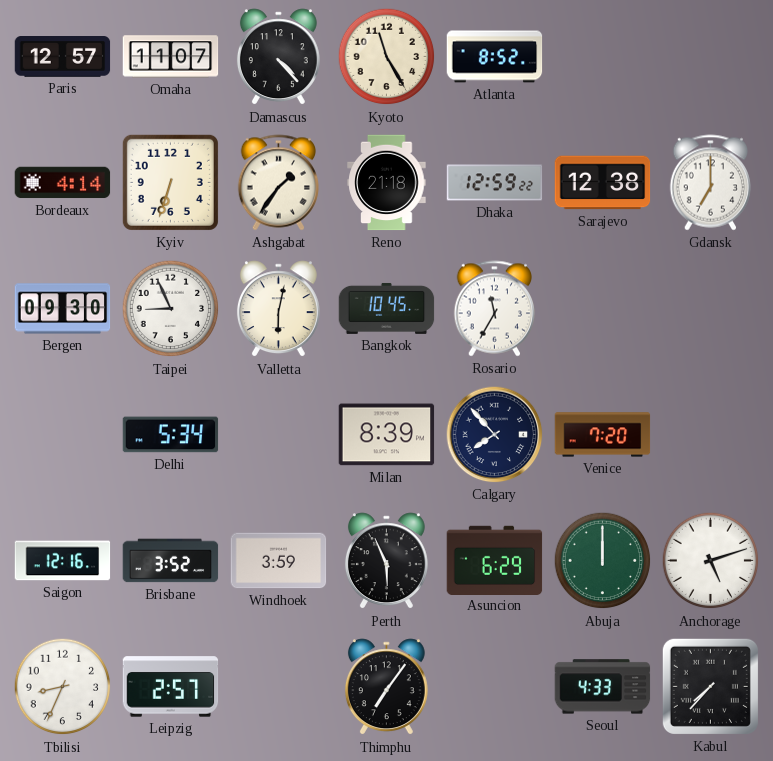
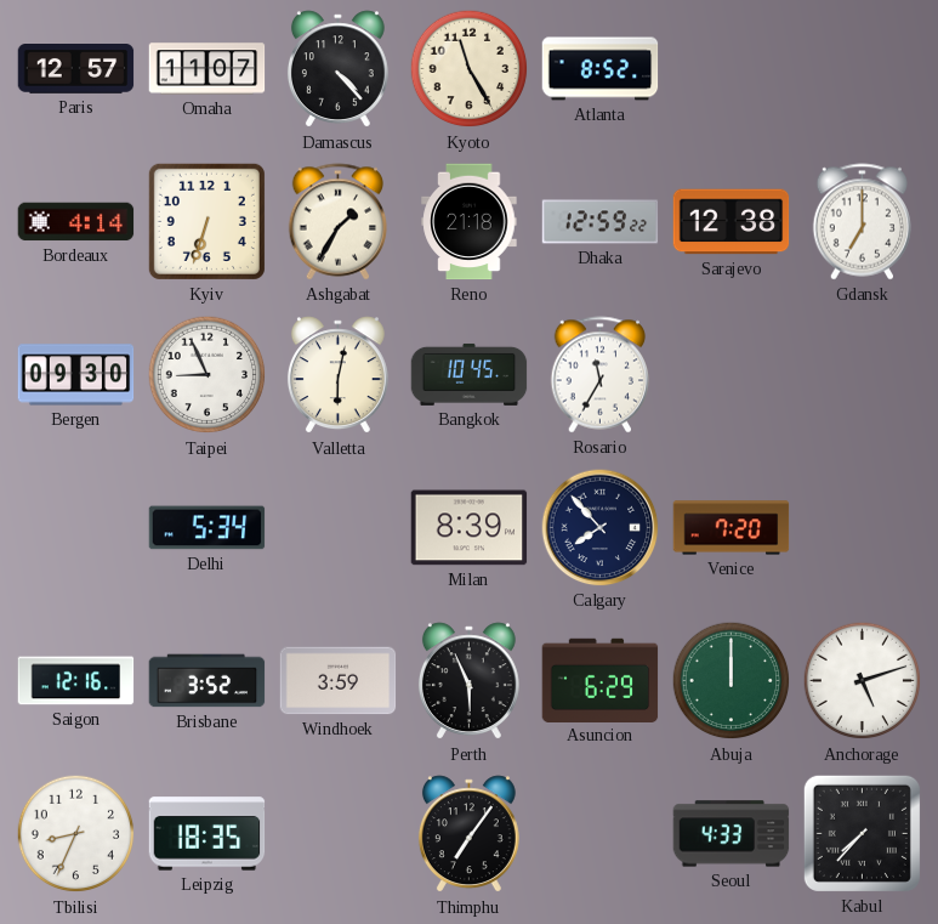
Ashgabat: 1:36 -> 1:35 (339, 222)
Leipzig: 2:57 -> 18:35 (208, 834)
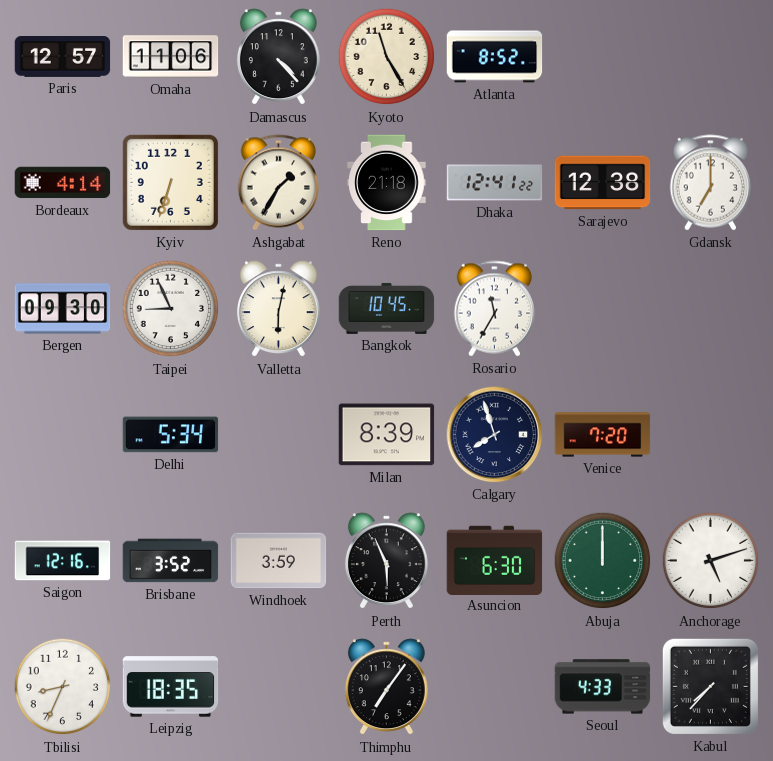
Omaha: 11:07 -> 11:06 (171, 57)
Dhaka: 12:59 -> 12:41 (495, 183)
Calgary: 7:53 -> 7:57 (495, 435)
Asuncion: 6:29 -> 6:30 (495, 560)
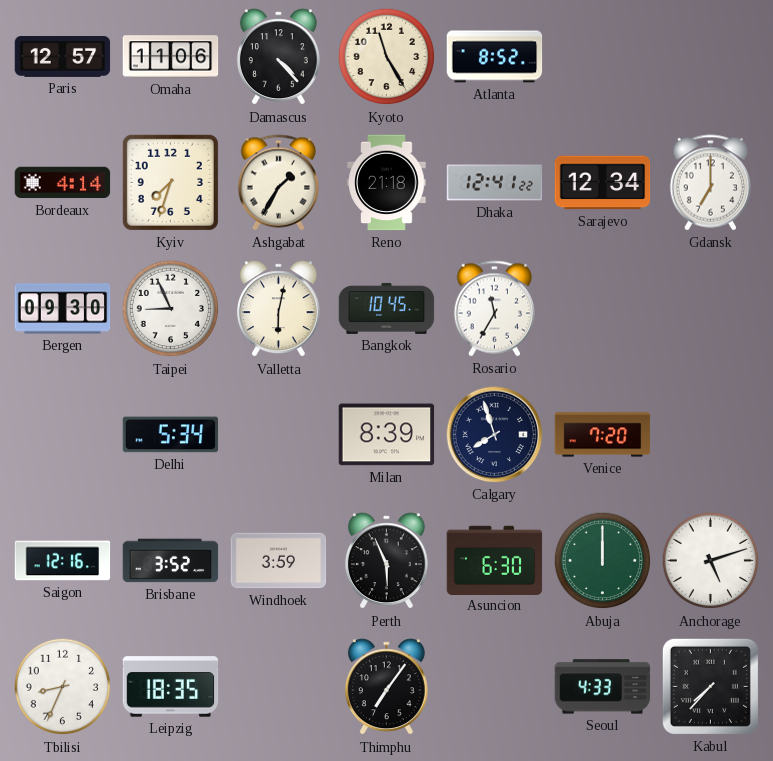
Kyiv: 6:33 -> 7:33 (170, 182)
Sarajevo: 12:38 -> 12:34 (603, 183)
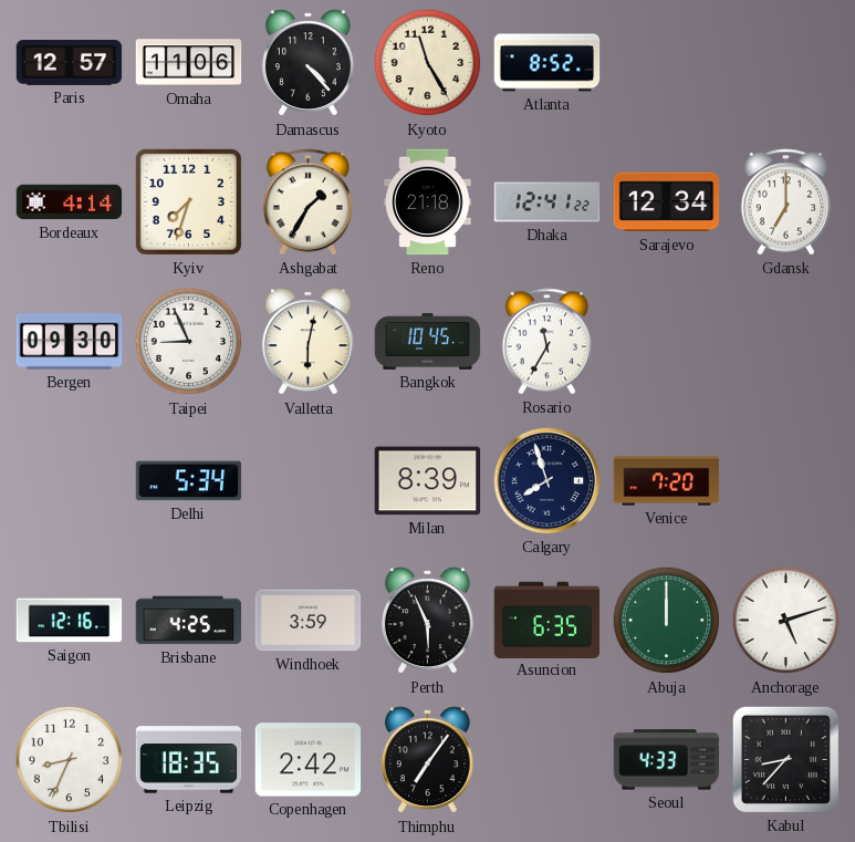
Brisbane: 3:52 -> 4:25 (189, 621)
Asuncion: 6:30 -> 6:35 (548, 620)
Copenhagen: none -> 2:42 (309, 760)
Kabul: 7:37 -> 8:37 (785, 759)
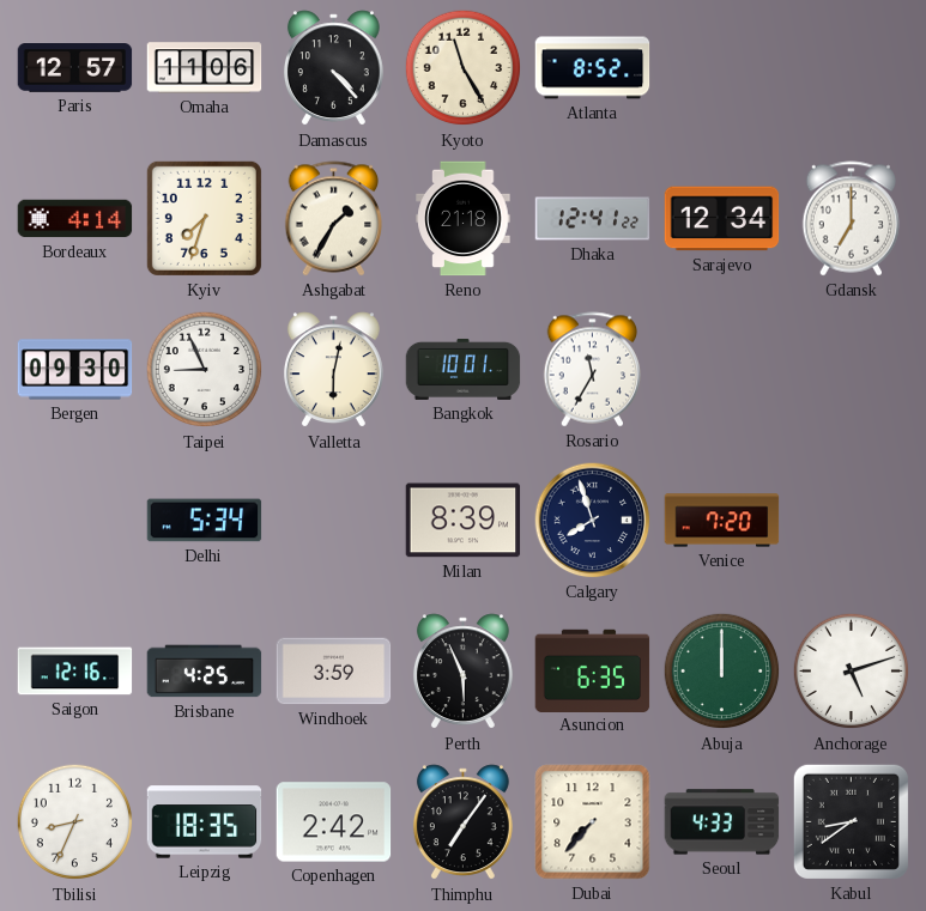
Bangkok: 10:45 -> 10:01 (464, 369)
Dubai: none -> 7:37 (593, 822)
Kabul: 8:37 -> 8:39 (851, 821)
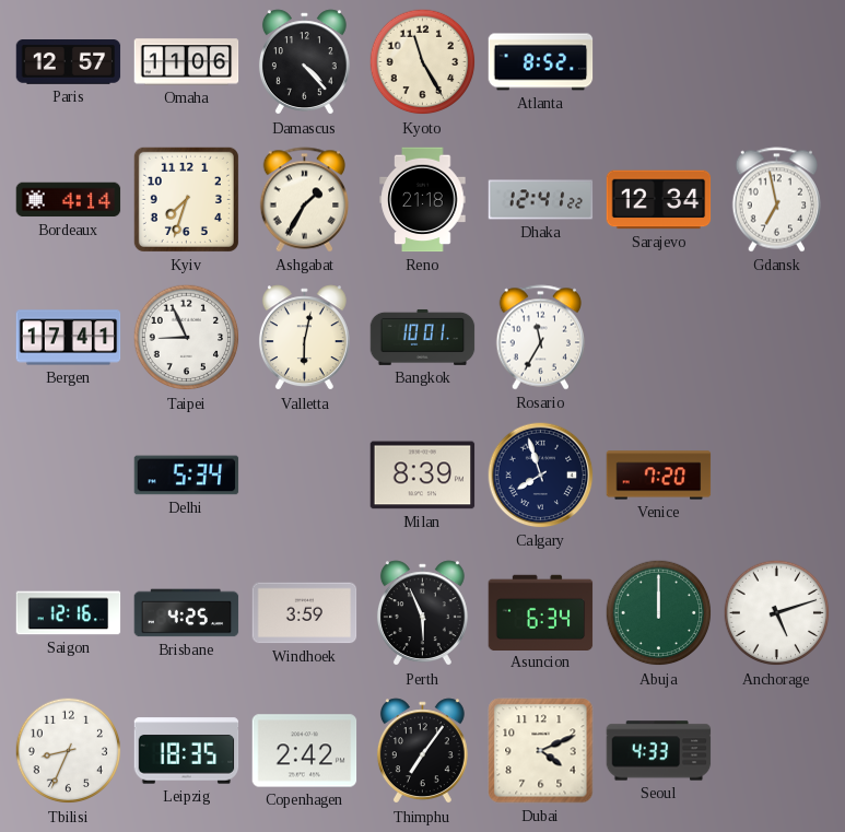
Gdansk: 7:00 -> 6:58 (777, 200)
Bergen: 09:30 -> 17:41 (69, 338)
Asuncion: 6:35 -> 6:34 (541, 612)
Dubai: 7:37 -> 4:11 (541, 751)
Kabul: 8:39 -> none (851, 821)
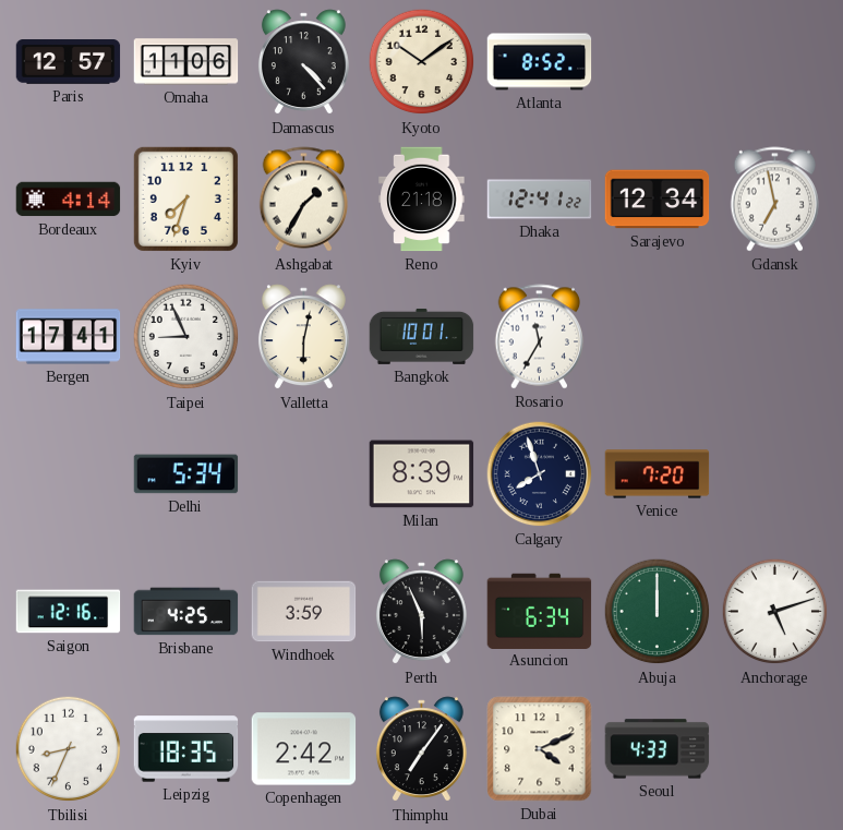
Kyoto: 11:25 -> 10:09 (422, 62)
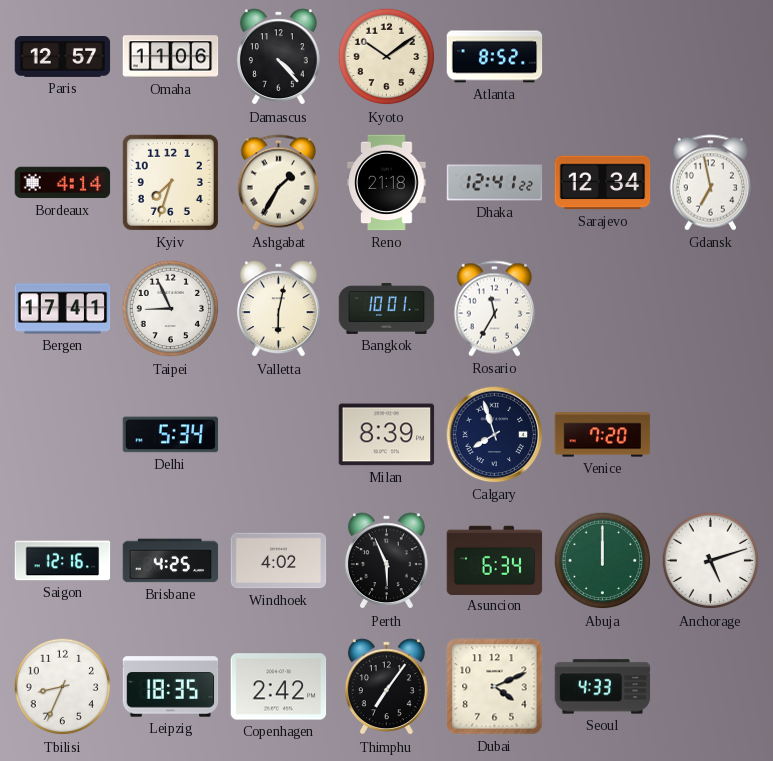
Windhoek: 3:59 -> 4:02 (279, 561)
